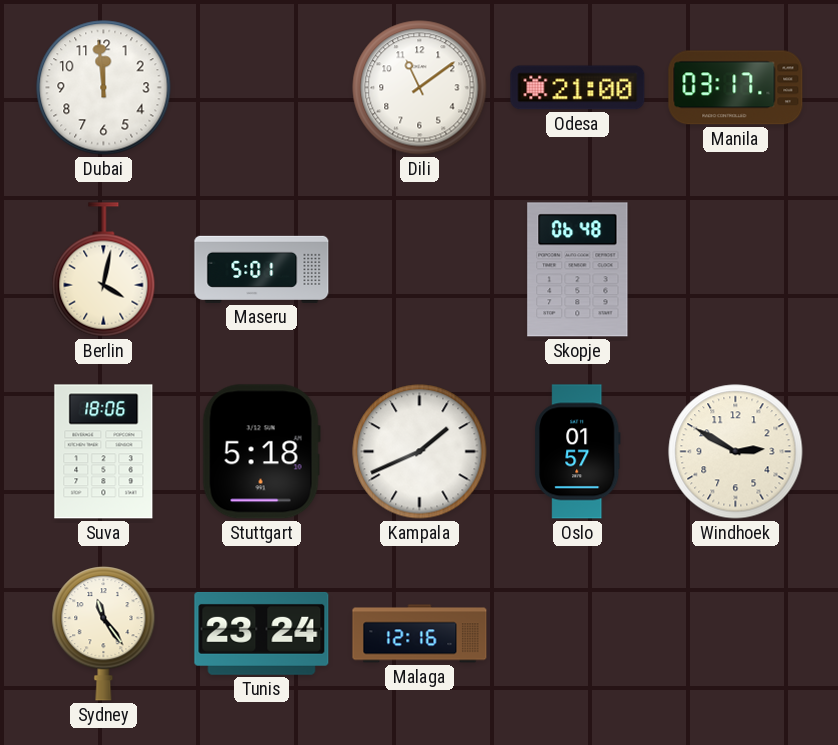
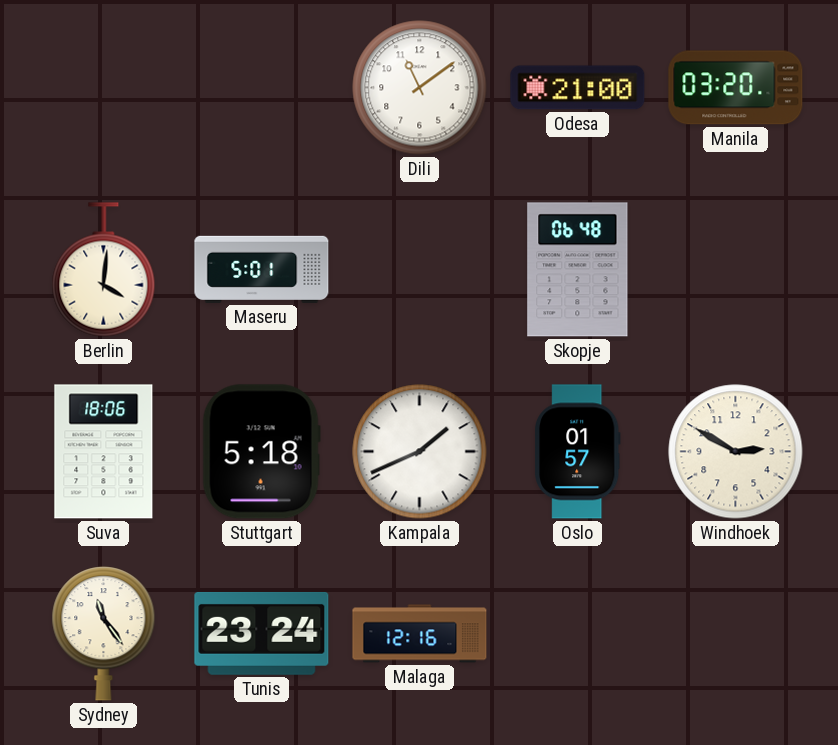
Dubai: 11:59 -> none (104, 88)
Manila: 03:17 -> 03:20 (736, 88)
Berlin: 4:02 -> 4:01 (104, 270)
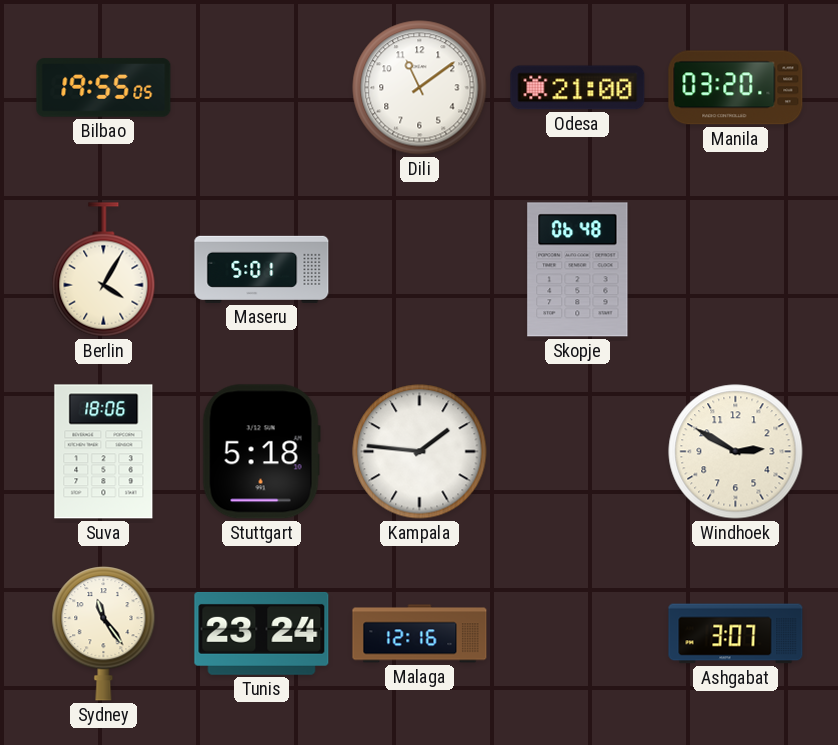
Bilbao: none -> 19:55 (104, 88)
Berlin: 4:01 -> 4:05 (104, 270)
Kampala: 1:41 -> 1:46 (420, 452)
Oslo: 01:57 -> none (577, 452)
Ashgabat: none -> 3:07 (736, 634)
